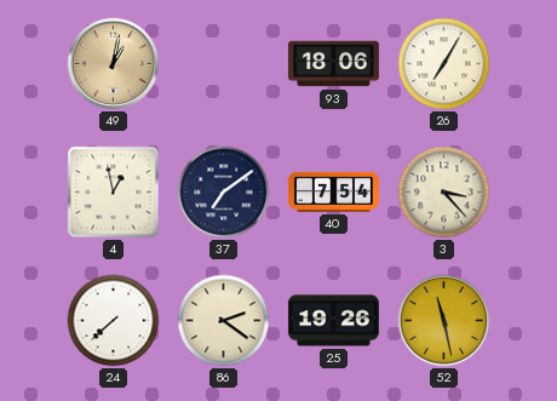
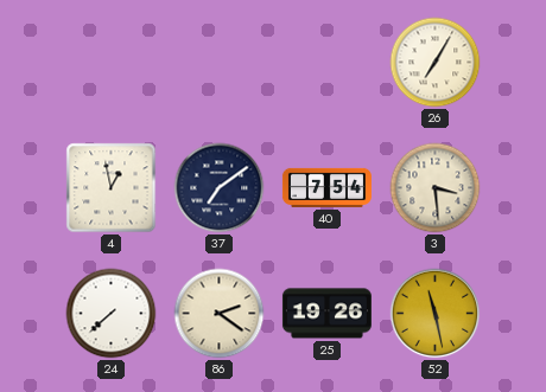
49: 1:02 -> none (114, 64)
93: 18:06 -> none (333, 64)
3: 3:23 -> 3:29 (436, 188)
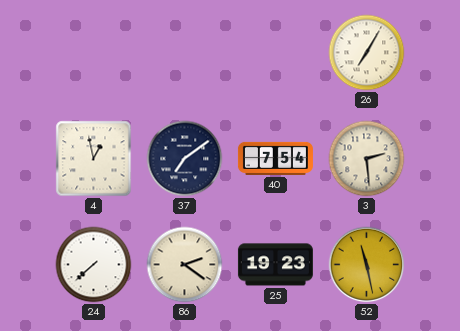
3: 3:29 -> 2:29 (367, 159)
25: 19:26 -> 19:23 (275, 265)
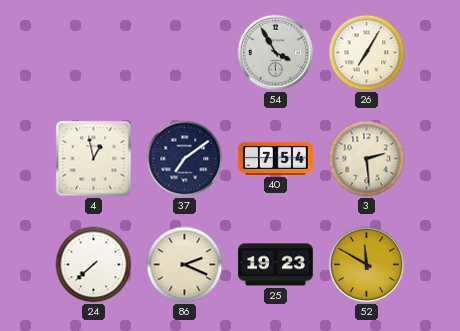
54: none -> 3:55 (276, 53)
86: 2:21 -> 2:19 (185, 265)
52: 11:28 -> 11:50 (367, 265)
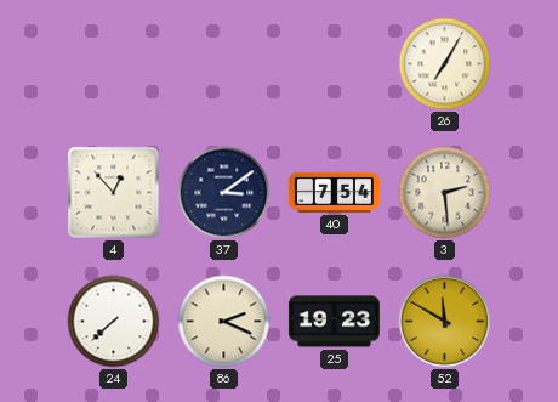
54: 3:55 -> none (276, 53)
4: 12:58 -> 12:53 (114, 193)
37: 7:09 -> 3:09 (224, 193)
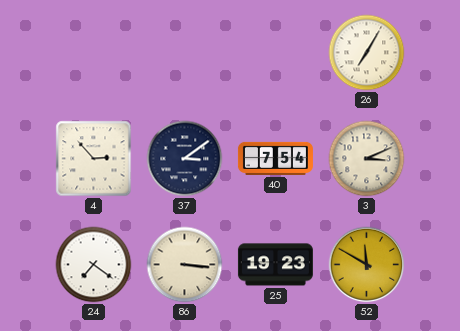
4: 12:53 -> 2:53 (94, 159)
3: 2:29 -> 3:11 (367, 159)
24: 7:38 -> 7:21 (94, 265)
86: 2:19 -> 3:16 (185, 265)
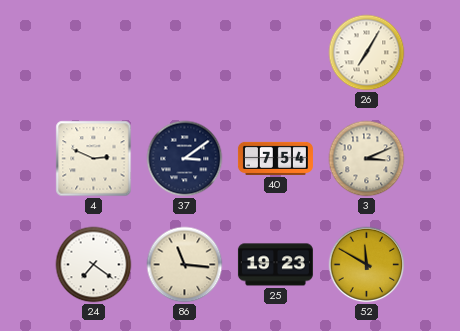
4: 2:53 -> 2:49 (94, 159)
86: 3:16 -> 11:16 (185, 265)
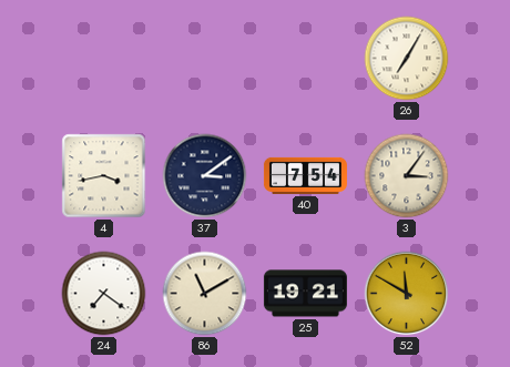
4: 2:49 -> 3:43 (104, 176)
3: 3:11 -> 3:06 (407, 176)
86: 11:16 -> 11:10 (205, 294)
25: 19:23 -> 19:21 (305, 294)
